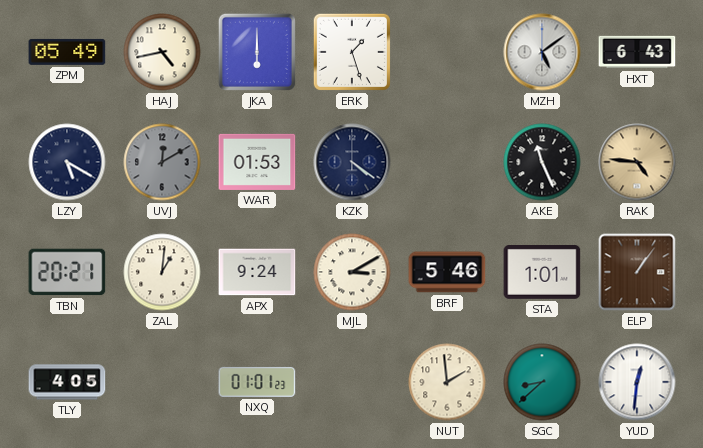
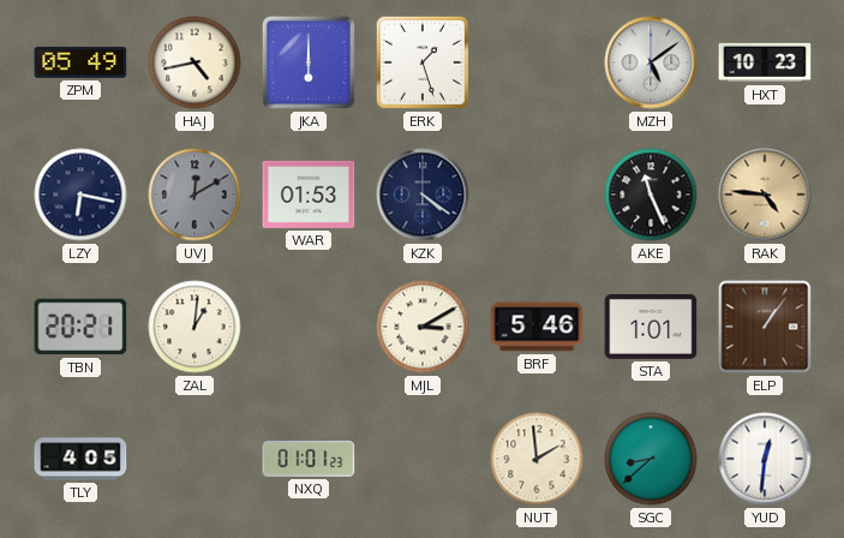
HXT: 6:43 -> 10:23 (765, 62)
LZY: 5:20 -> 6:17 (80, 195)
APX: 9:24 -> none (257, 272)
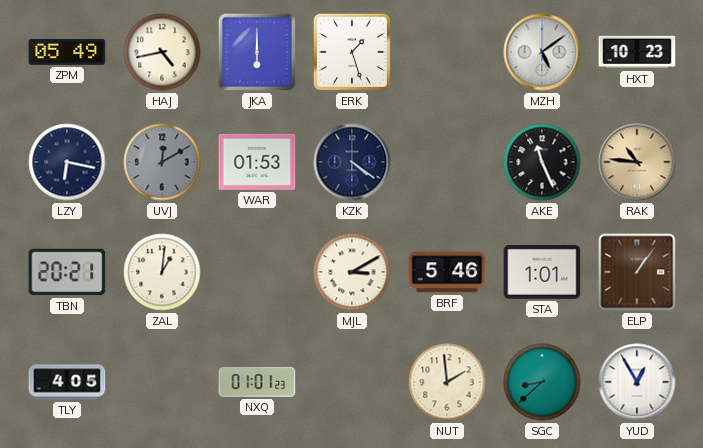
RAK: 4:46 -> 10:46 (637, 162)
YUD: 12:31 -> 12:55 (637, 382)
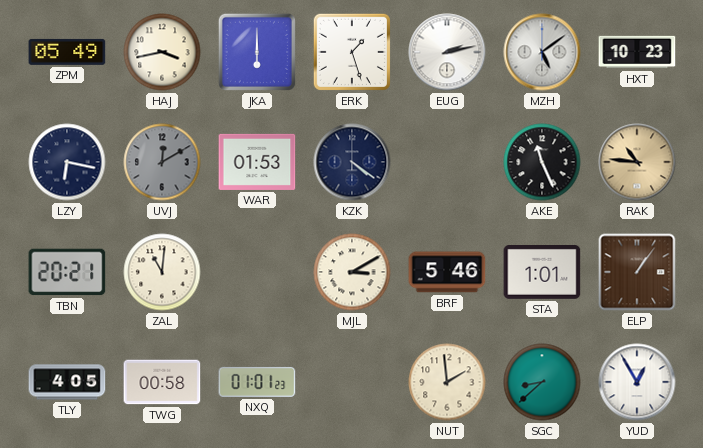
HAJ: 4:43 -> 3:43 (162, 52)
EUG: none -> 2:13 (447, 52)
ZAL: 1:01 -> 11:01 (162, 272)
TWG: none -> 00:58 (162, 382)
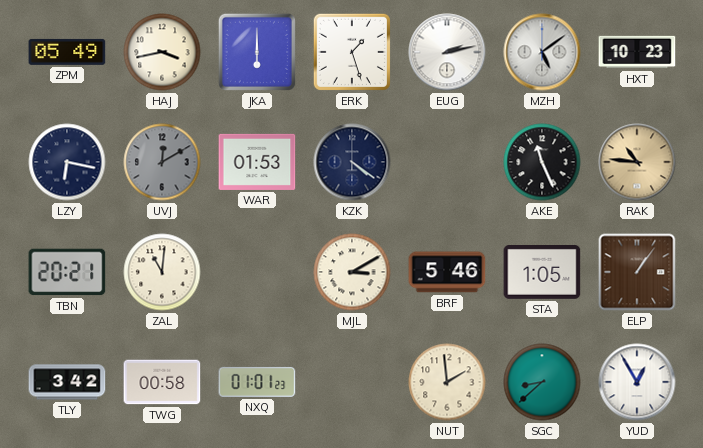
STA: 1:01 -> 1:05 (542, 273)
TLY: 4:05 -> 3:42 (67, 382)
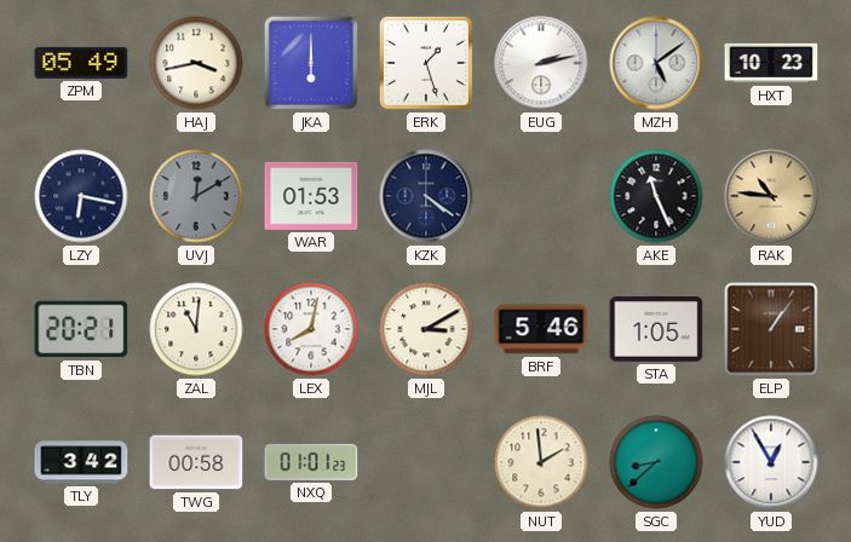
LEX: none -> 8:02 (311, 329)
